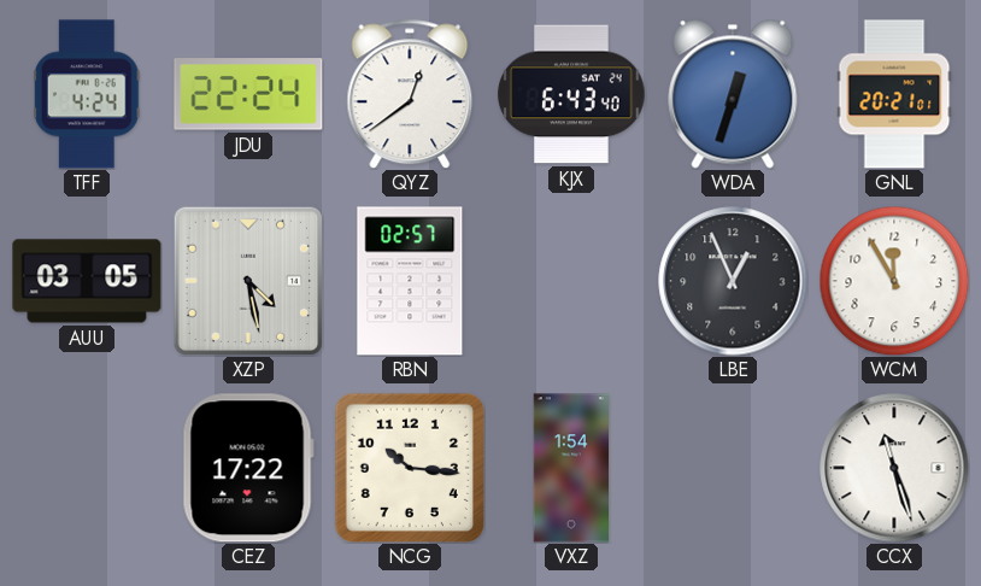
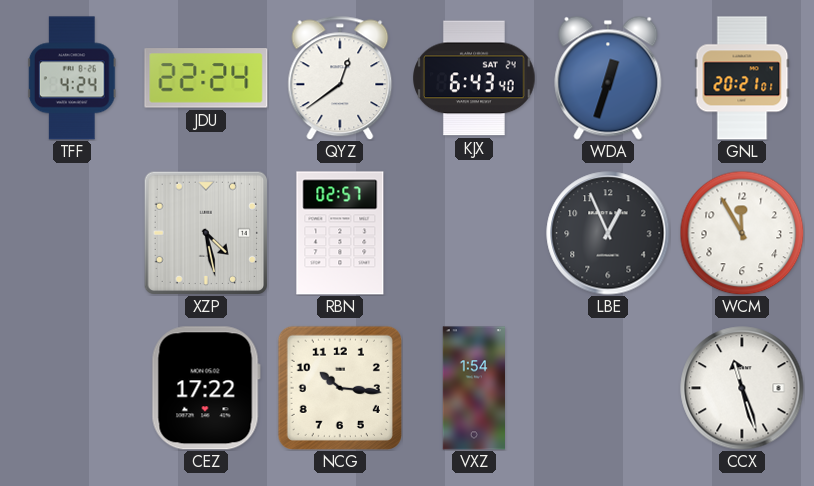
AUU: 03:05 -> none (87, 281)
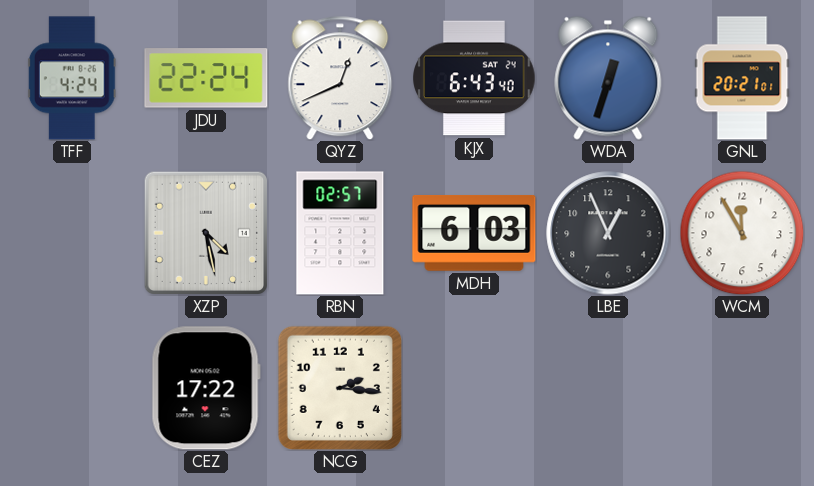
QYZ: 12:39 -> 12:41 (340, 78)
MDH: none -> 6:03 (474, 234)
NCG: 10:16 -> 2:16 (340, 388)
VXZ: 1:54 -> none (474, 388)
CCX: 11:27 -> none (742, 388)
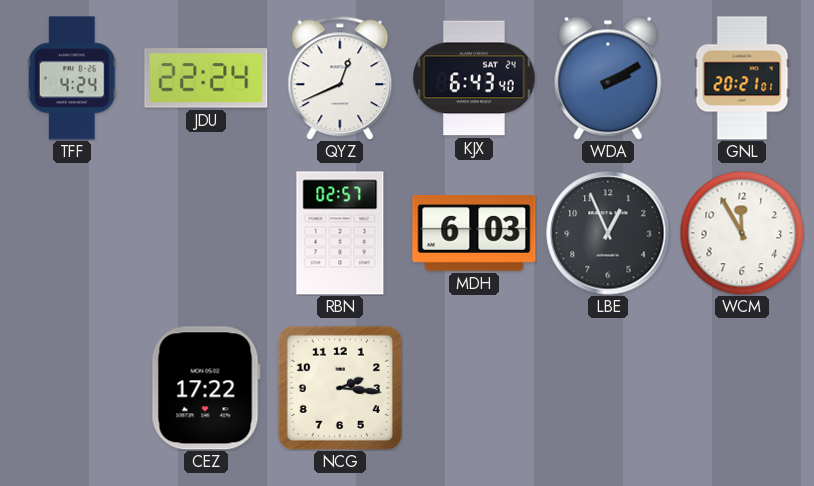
WDA: 12:33 -> 2:10 (608, 78)
XZP: 4:28 -> none (206, 233)
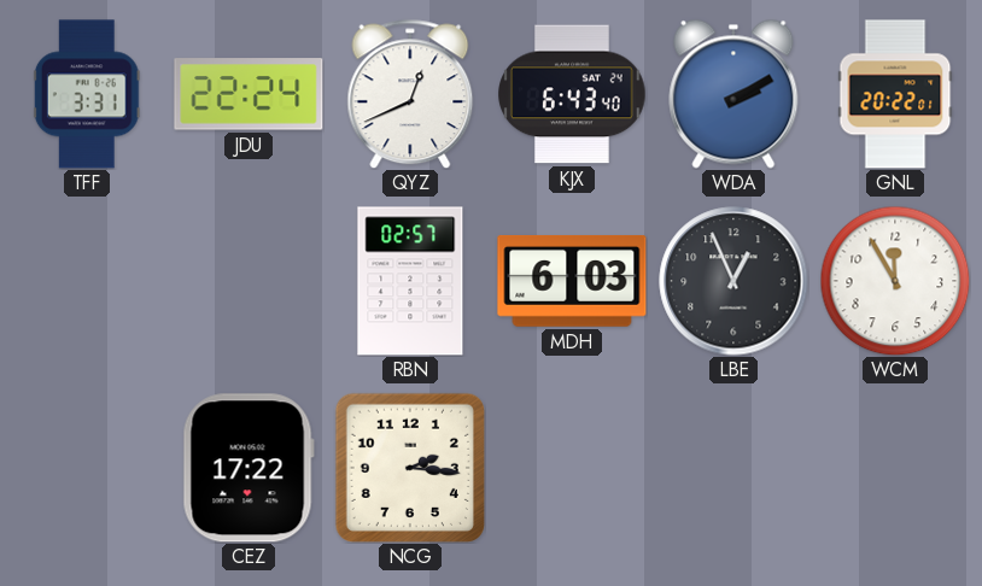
TFF: 4:24 -> 3:31 (87, 94)
GNL: 20:21 -> 20:22 (895, 94)
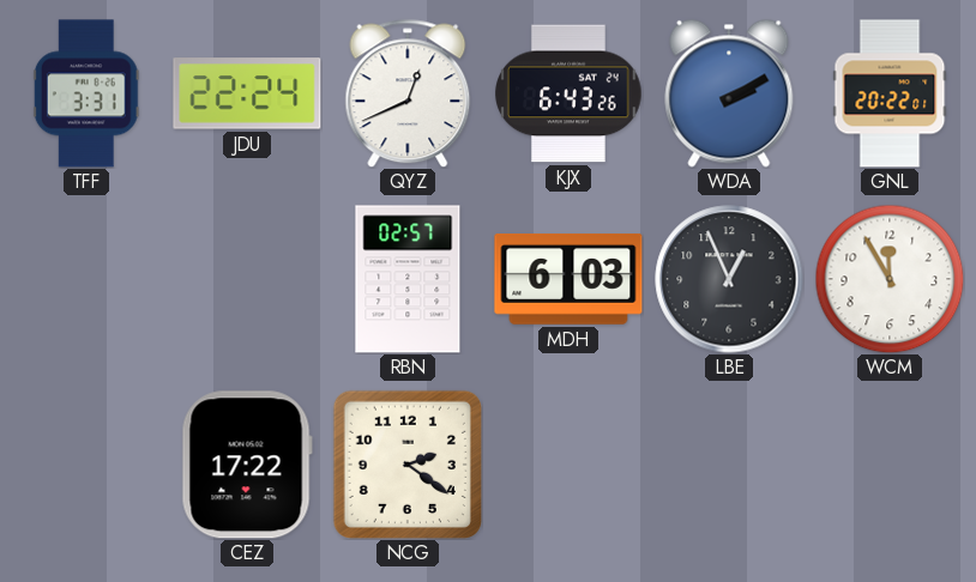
KJX: 6:43:40 -> 6:43:26 (568, 93)
NCG: 2:16 -> 2:21 (408, 465)
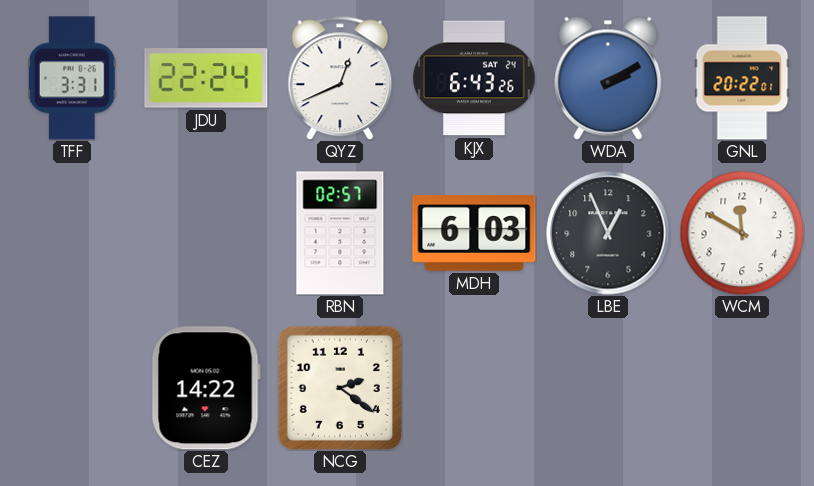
WCM: 11:55 -> 11:50 (742, 233)
CEZ: 17:22 -> 14:22 (206, 388)
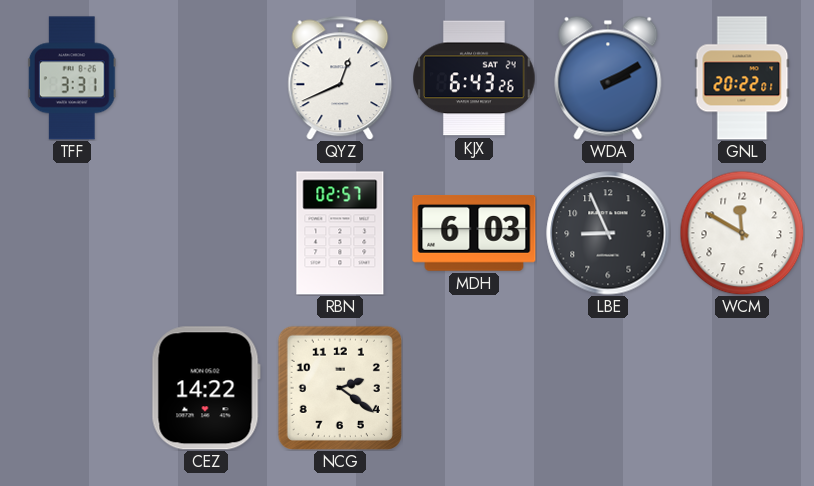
JDU: 22:24 -> none (206, 78)
LBE: 12:56 -> 8:56 (608, 233)
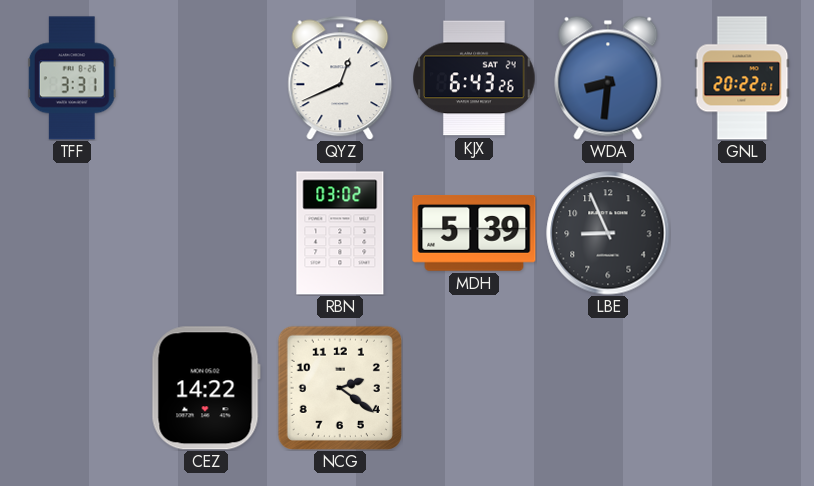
WDA: 2:10 -> 8:31 (608, 78)
RBN: 02:57 -> 03:02 (340, 233)
MDH: 6:03 -> 5:39 (474, 234)
WCM: 11:50 -> none (742, 233)
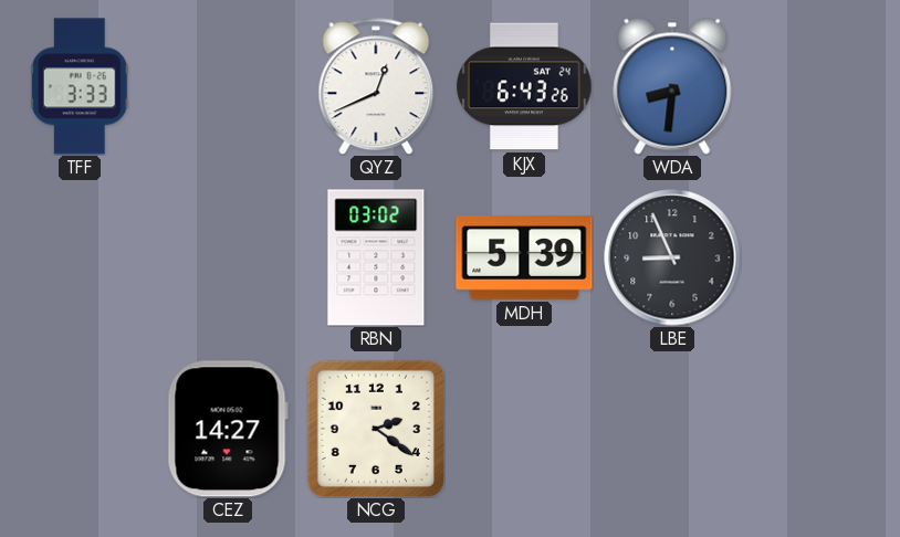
TFF: 3:31 -> 3:33 (80, 86)
GNL: 20:22 -> none (742, 78)
CEZ: 14:22 -> 14:27 (228, 429)
